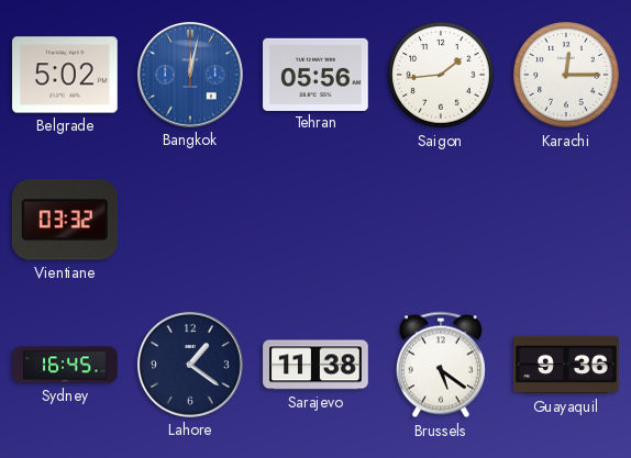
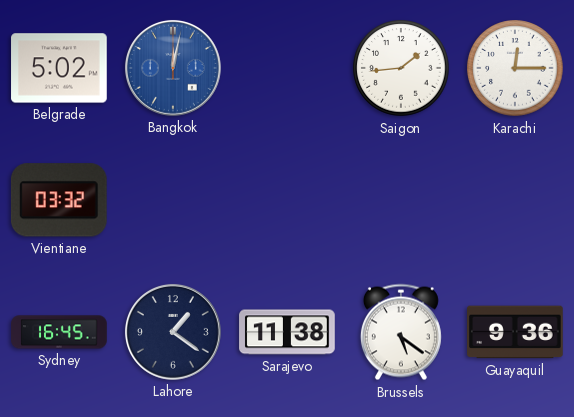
Tehran: 05:56 -> none (315, 74)
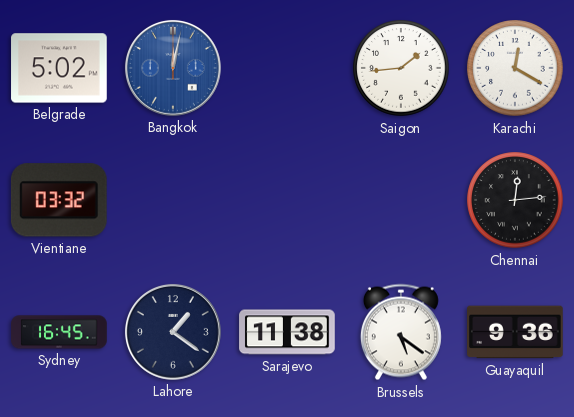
Karachi: 12:15 -> 12:20 (515, 68)
Chennai: none -> 12:14 (515, 200)
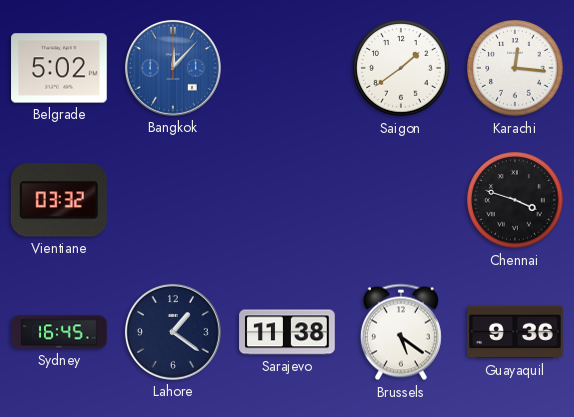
Bangkok: 12:02 -> 12:07 (173, 68)
Saigon: 1:44 -> 1:39 (401, 68)
Karachi: 12:20 -> 12:16 (515, 68)
Chennai: 12:14 -> 3:48 (515, 200)
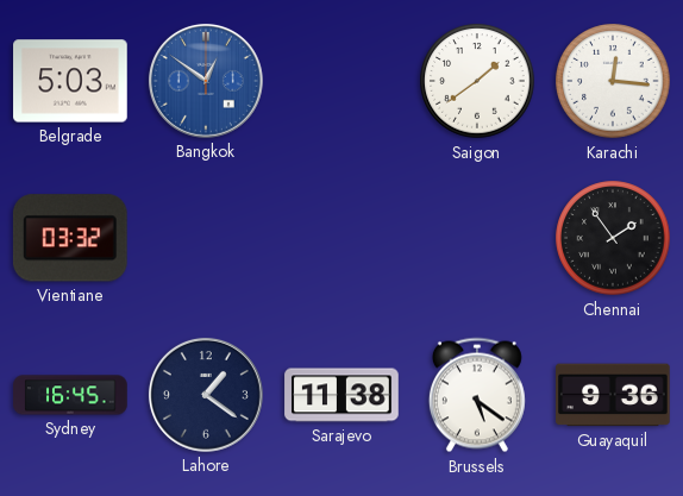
Belgrade: 5:02 -> 5:03 (70, 81)
Bangkok: 12:07 -> 12:51 (206, 81)
Chennai: 3:48 -> 1:54 (613, 238)
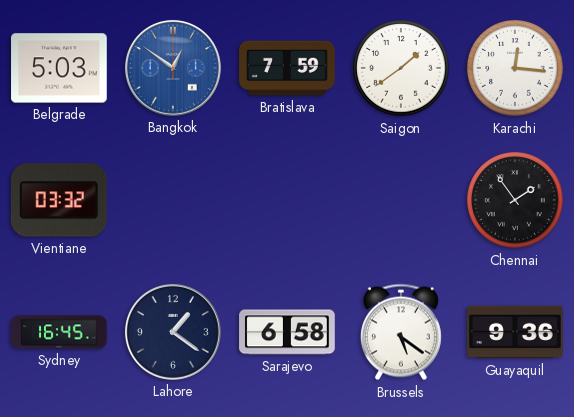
Bratislava: none -> 7:59 (287, 68)
Sarajevo: 11:38 -> 6:58 (287, 332)
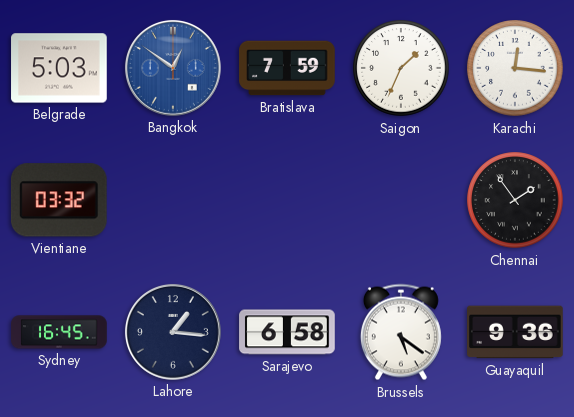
Saigon: 1:39 -> 1:34 (401, 68)
Lahore: 1:21 -> 1:16 (173, 332)
